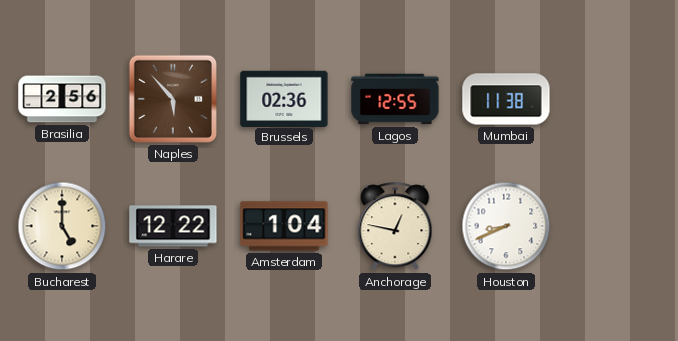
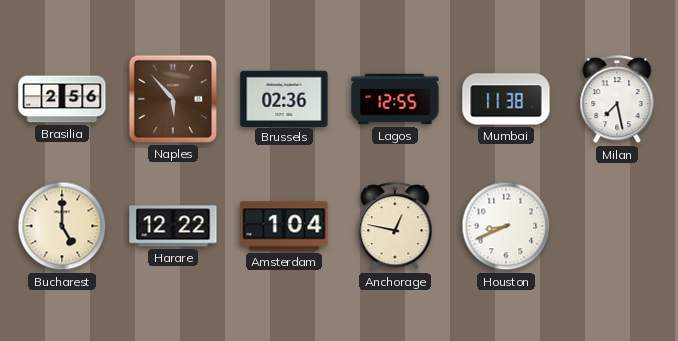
Milan: none -> 7:28 (617, 100)
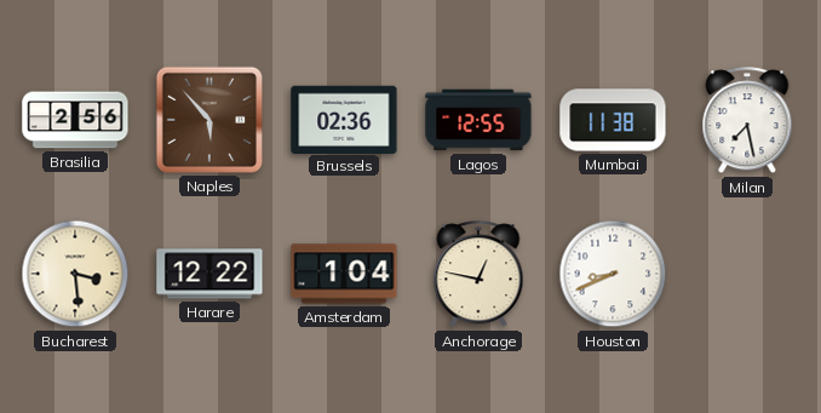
Bucharest: 5:00 -> 3:29 (75, 274)
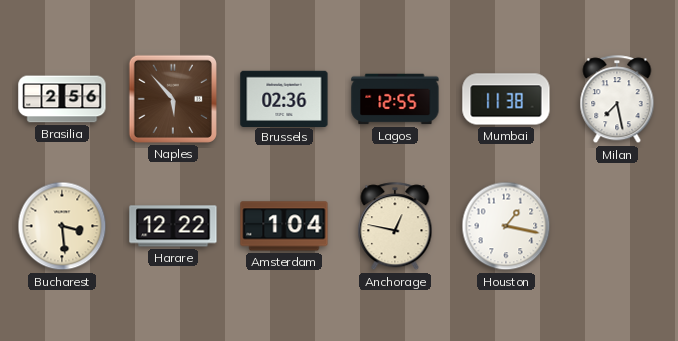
Houston: 8:41 -> 1:17 (506, 226)
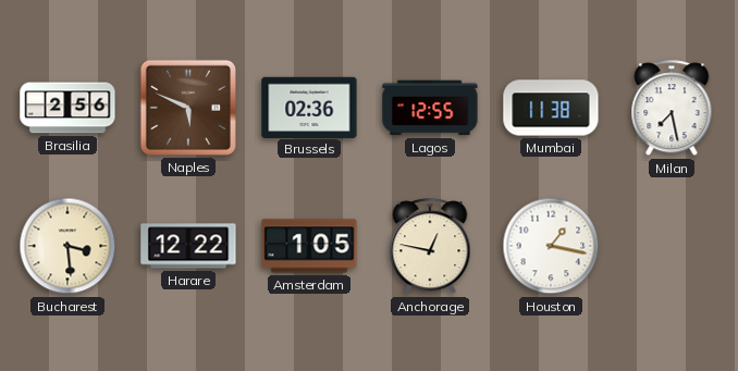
Naples: 5:53 -> 5:49 (188, 108)
Amsterdam: 1:04 -> 1:05 (309, 246)
